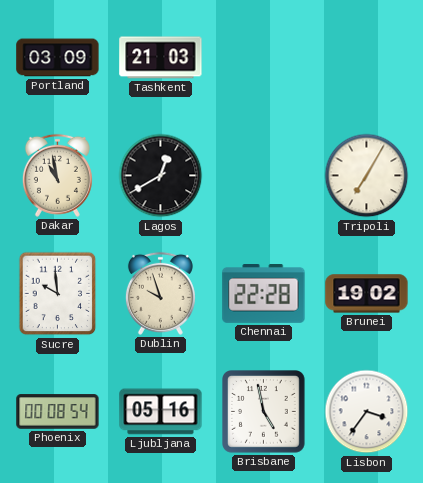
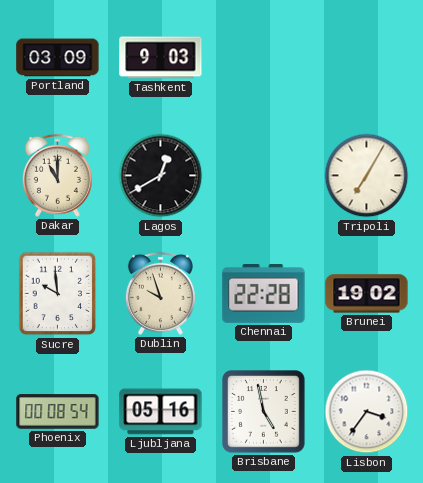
Tashkent: 21:03 -> 9:03 (161, 58)
Dakar: 10:58 -> 11:00 (57, 175)
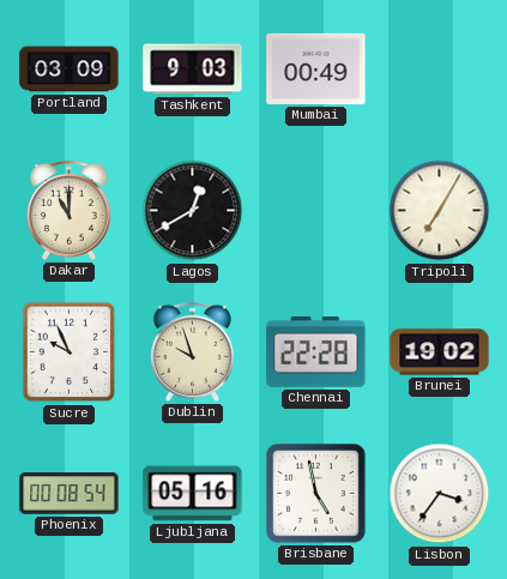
Mumbai: none -> 00:49 (316, 68)
Sucre: 9:59 -> 9:56 (70, 352)
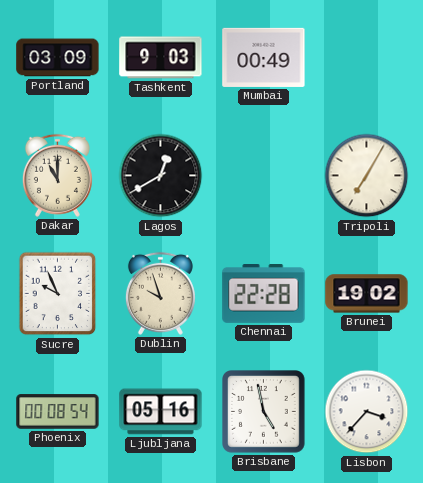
Lisbon: 3:36 -> 3:37 (367, 412)
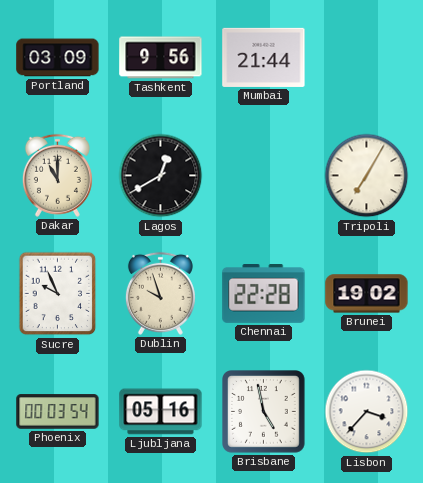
Tashkent: 9:03 -> 9:56 (161, 58)
Mumbai: 00:49 -> 21:44 (264, 57)
Phoenix: 00:08 -> 00:03 (58, 412)
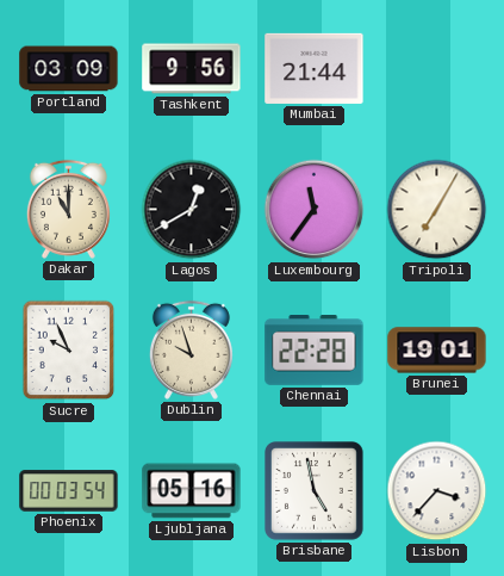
Luxembourg: none -> 11:36 (315, 210)
Brunei: 19:02 -> 19:01 (437, 351)
